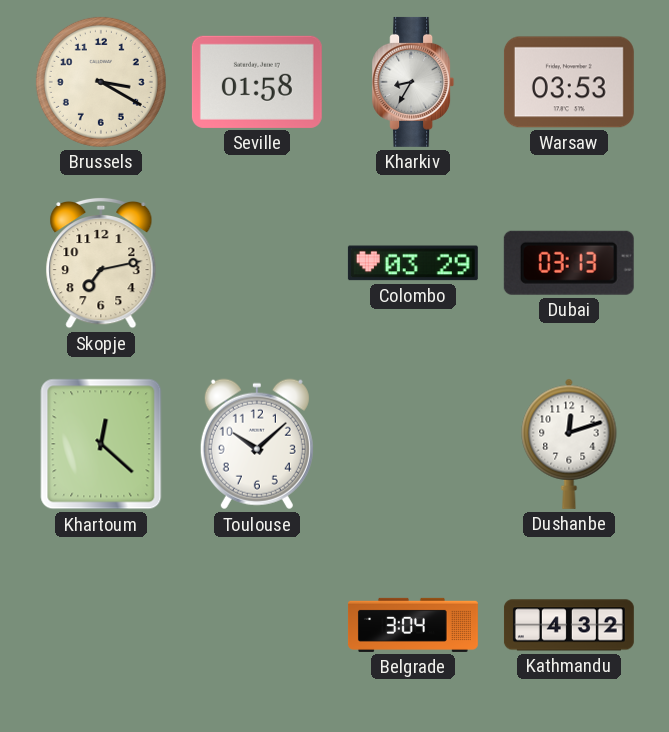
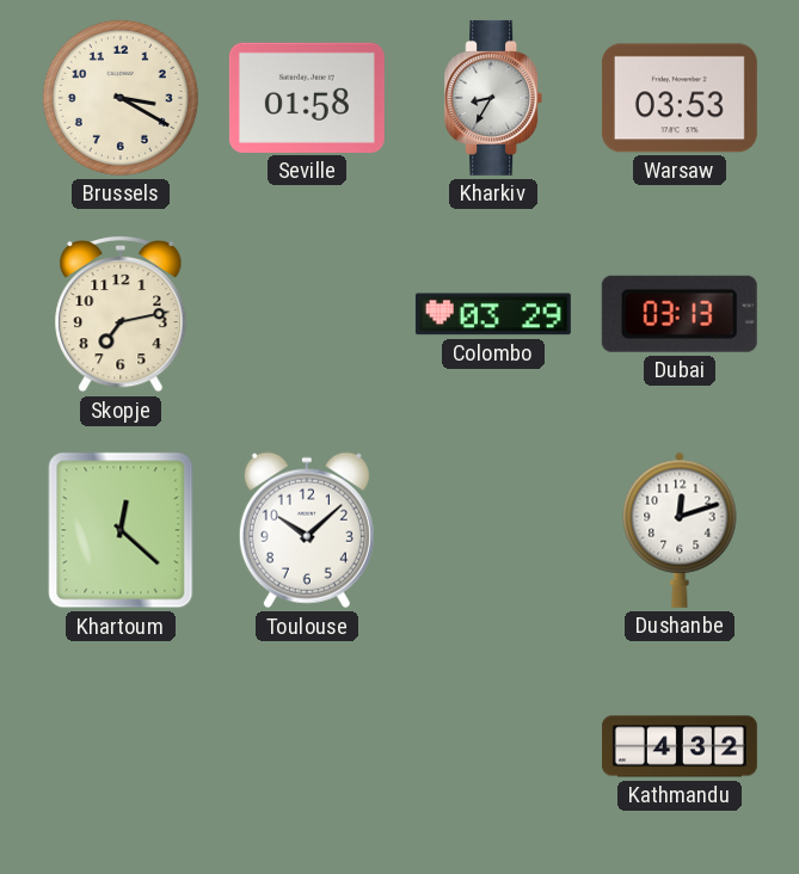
Belgrade: 3:04 -> none (413, 625)
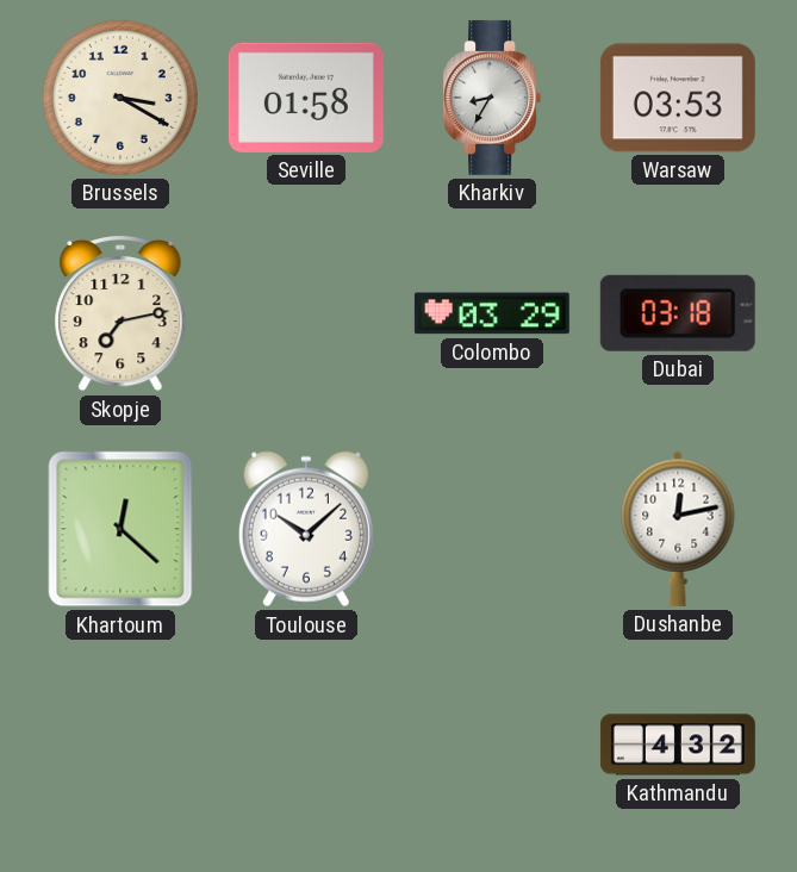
Dubai: 03:13 -> 03:18 (678, 313)
Dushanbe: 12:12 -> 12:13 (678, 529)
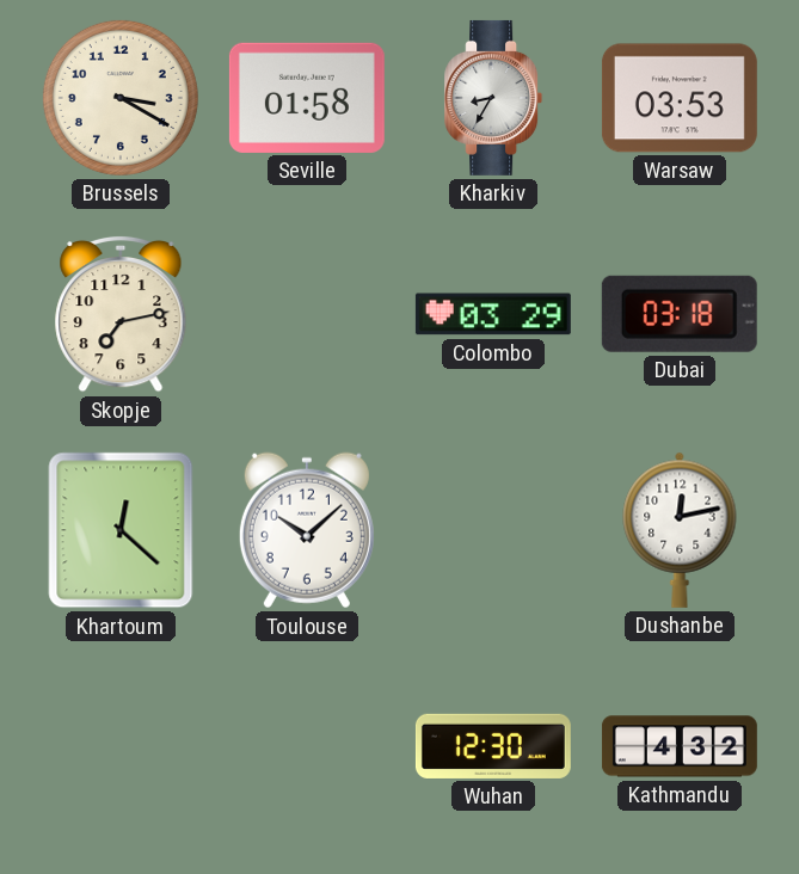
Wuhan: none -> 12:30 (493, 746)
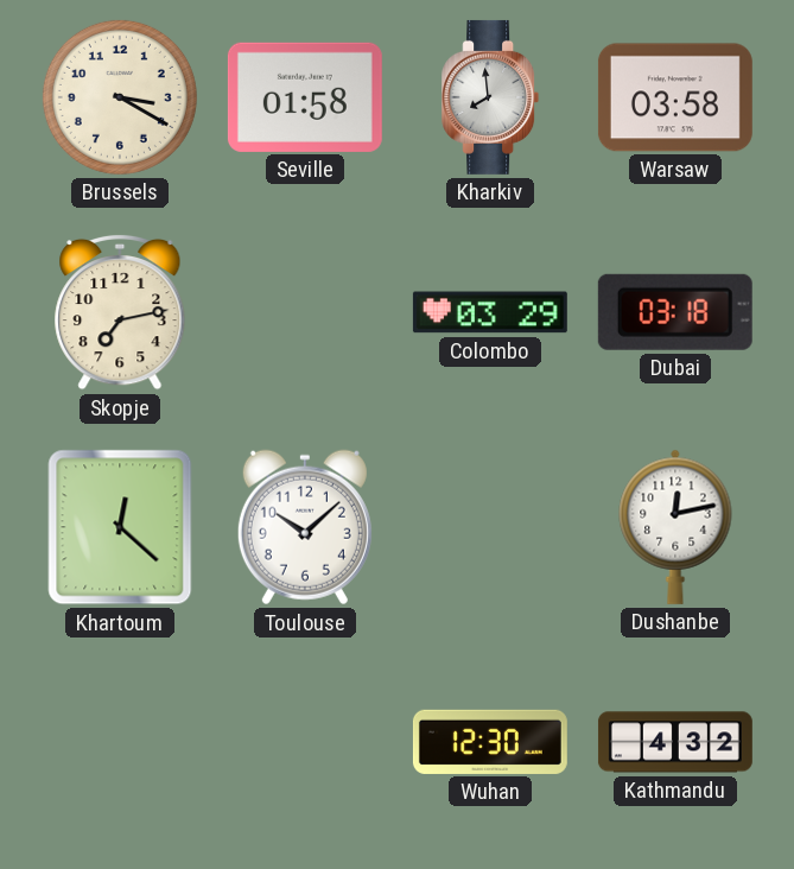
Kharkiv: 8:35 -> 7:59 (490, 97)
Warsaw: 03:53 -> 03:58 (675, 97)
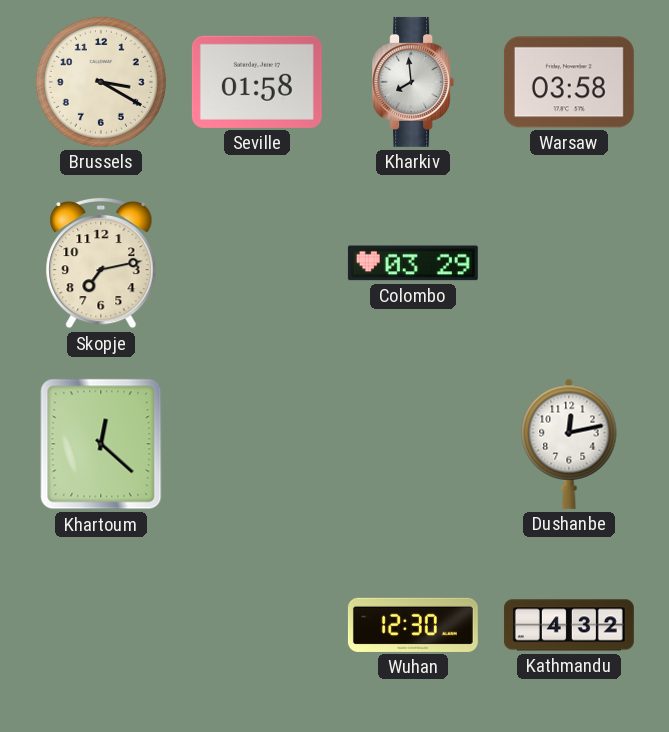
Dubai: 03:18 -> none (675, 312)
Toulouse: 10:08 -> none (305, 527)
